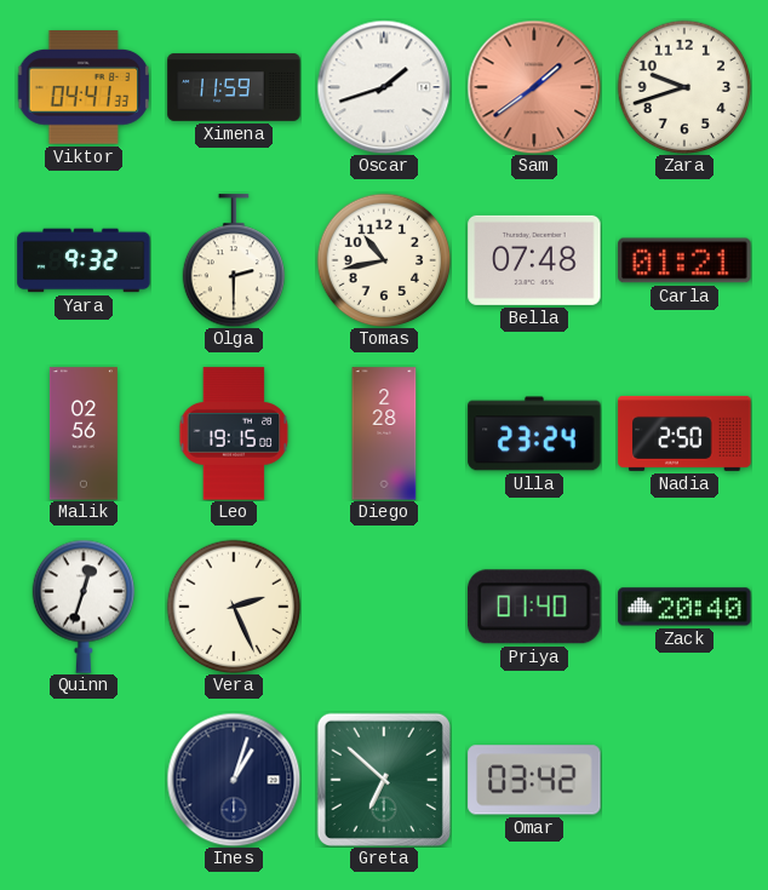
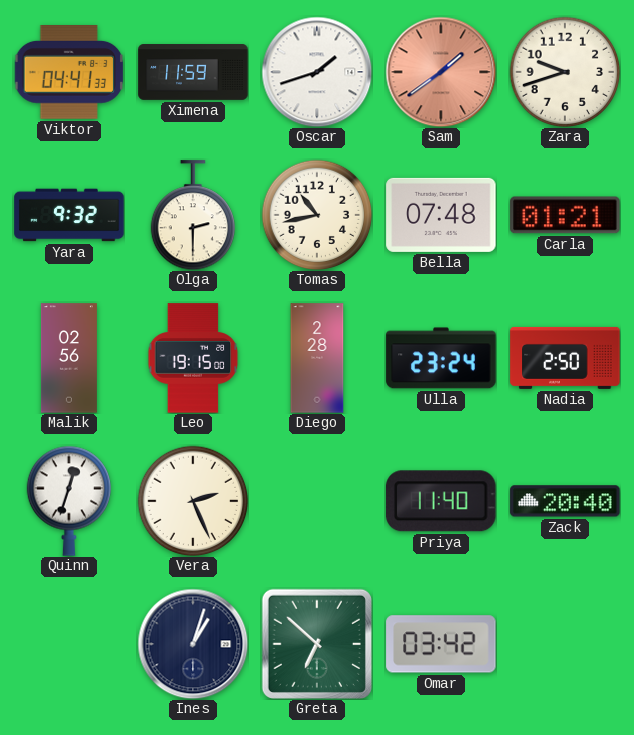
Priya: 01:40 -> 11:40 (441, 501)
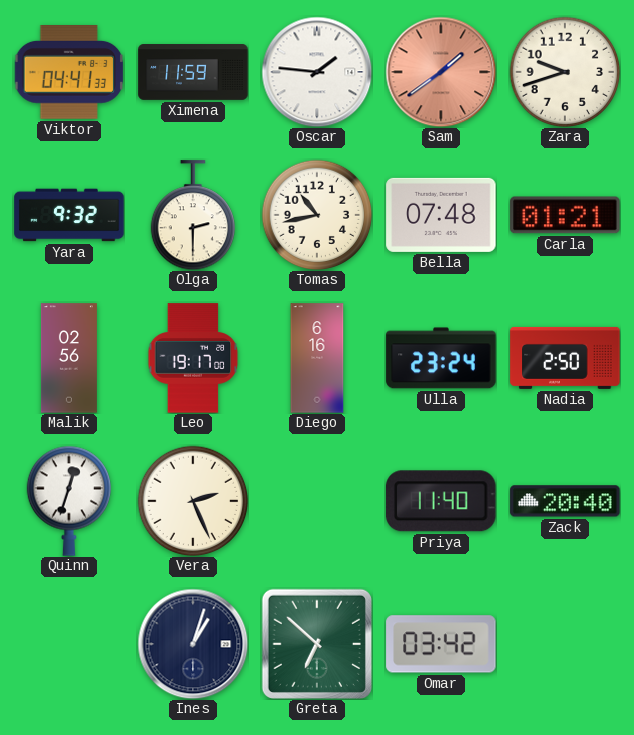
Oscar: 1:42 -> 1:46 (317, 72)
Leo: 19:15 -> 19:17 (193, 358)
Diego: 2:28 -> 6:16 (317, 358)
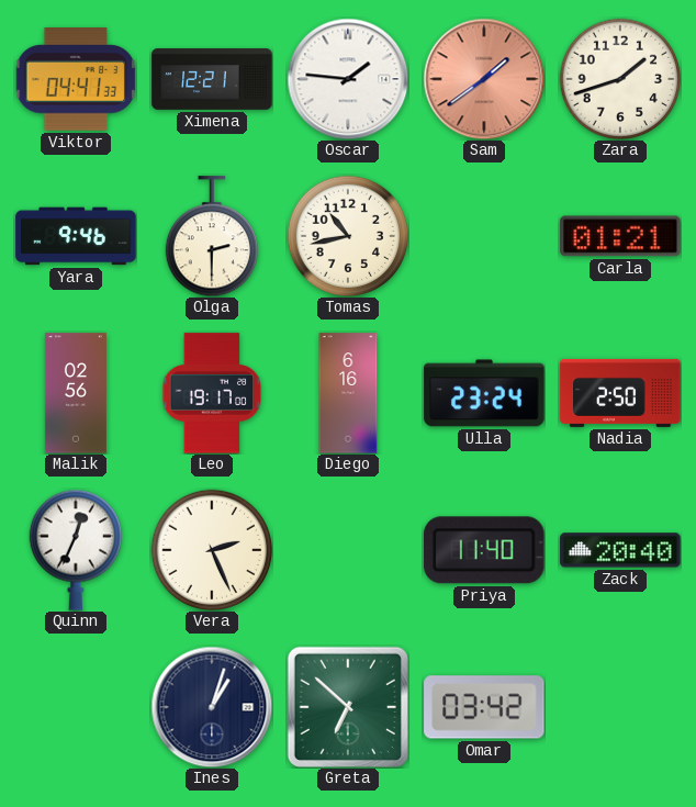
Ximena: 11:59 -> 12:21 (212, 79)
Zara: 9:42 -> 1:42 (620, 79)
Yara: 9:32 -> 9:46 (76, 236)
Bella: 07:48 -> none (441, 215)
Quinn: 12:33 -> 12:34 (75, 550)
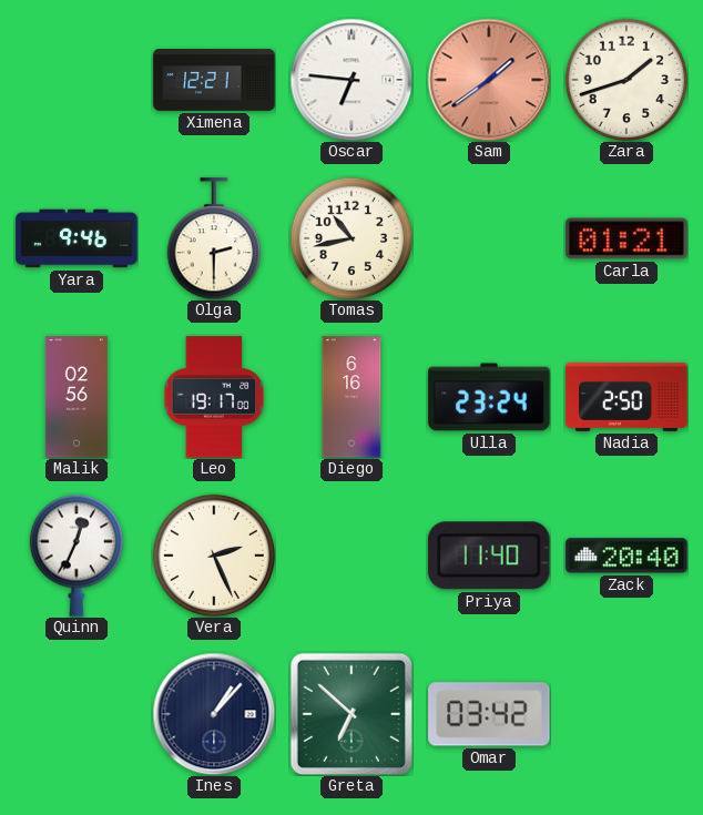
Viktor: 04:41 -> none (76, 80)
Oscar: 1:46 -> 6:46 (351, 80)
Ines: 1:03 -> 1:07 (214, 714)
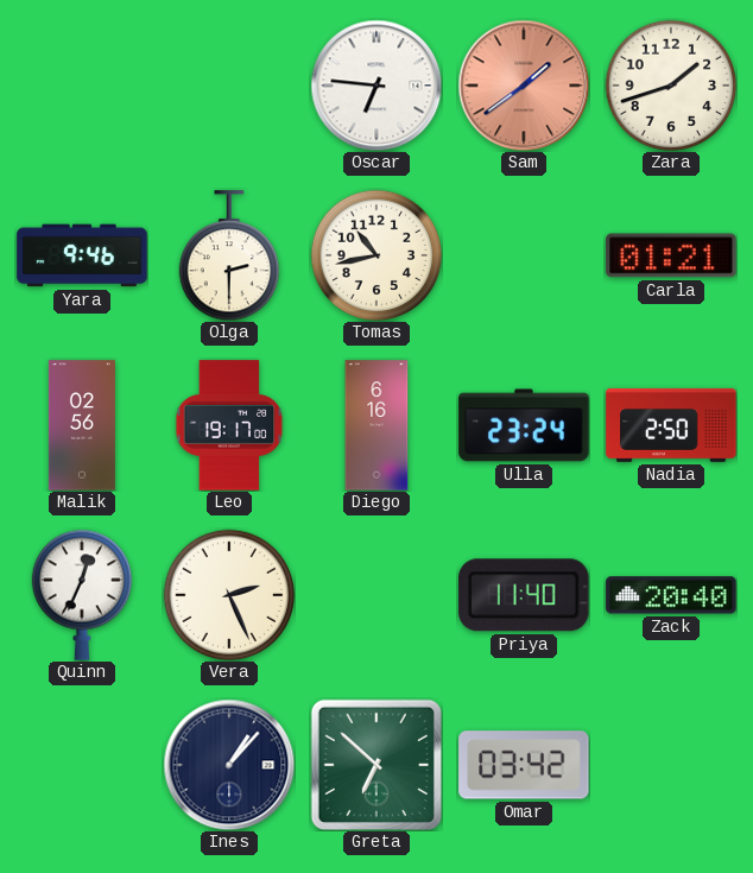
Ximena: 12:21 -> none (214, 80)
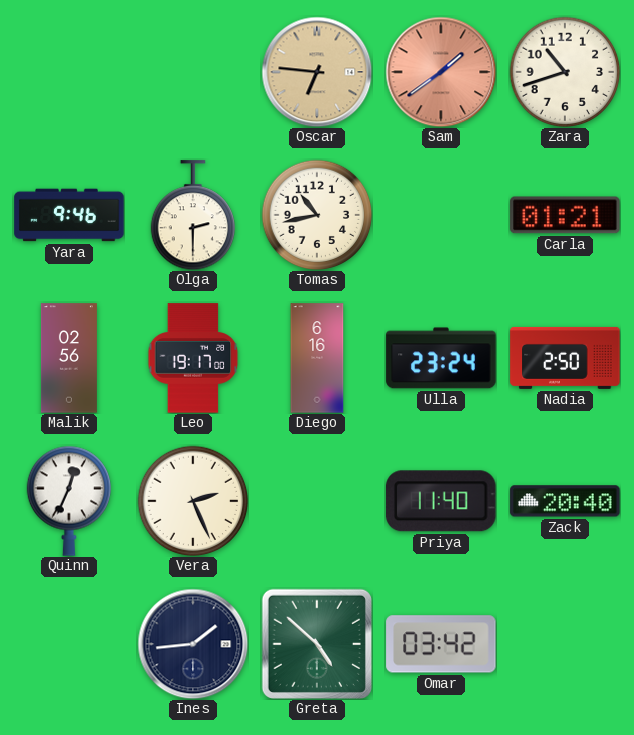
Oscar dial: white -> champagne (317, 72)
Zara: 1:42 -> 10:42 (565, 72)
Ines: 1:07 -> 1:44 (193, 644)
Greta: 6:52 -> 4:52 (317, 644)
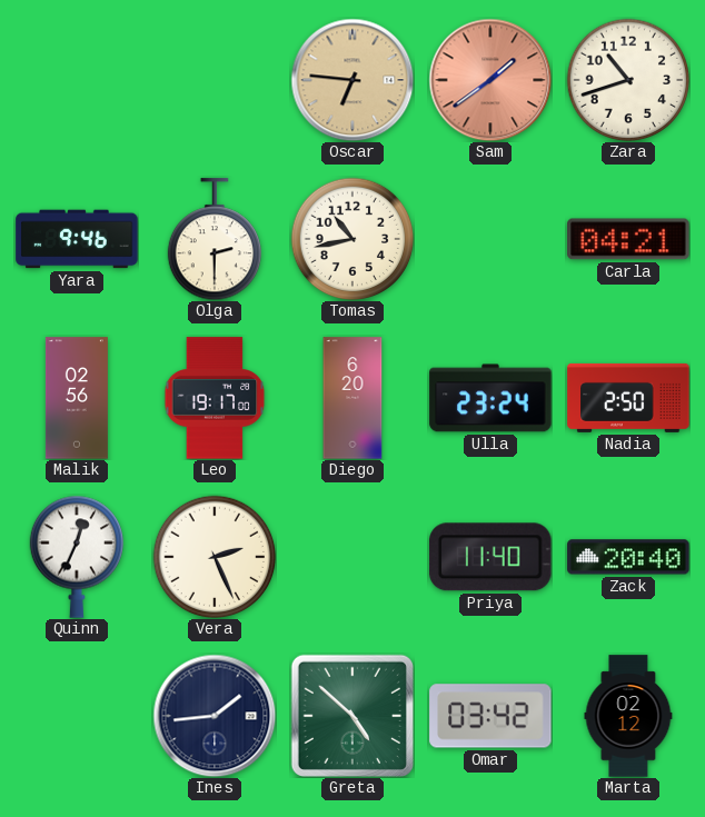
Carla: 01:21 -> 04:21 (628, 239)
Diego: 6:16 -> 6:20 (352, 398)
Marta: none -> 02:12 (628, 716)
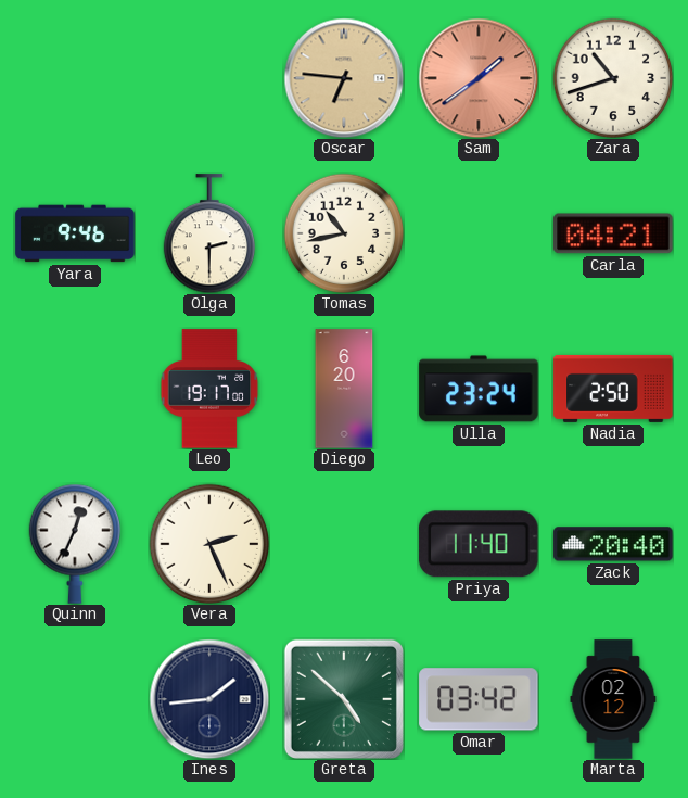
Malik: 02:56 -> none (77, 398)
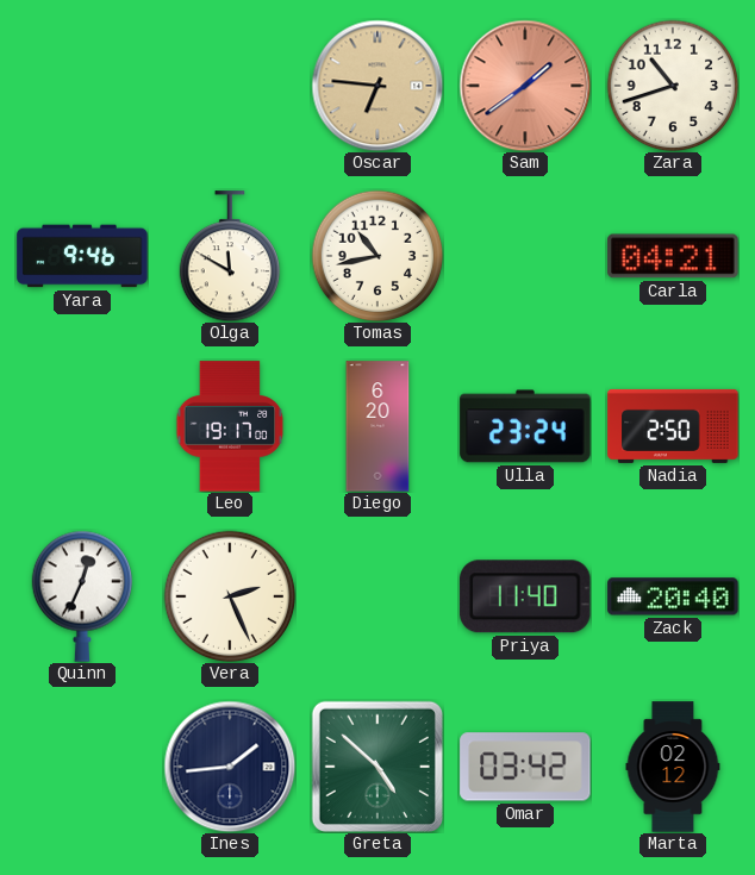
Olga: 2:30 -> 11:50 (229, 256)
